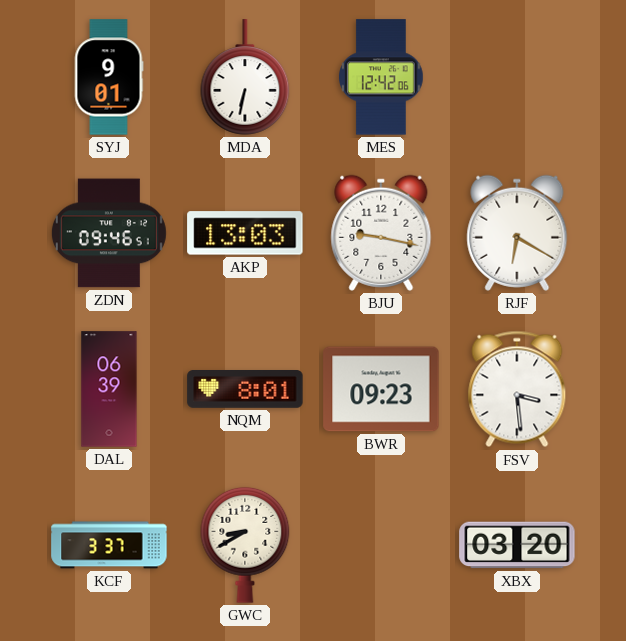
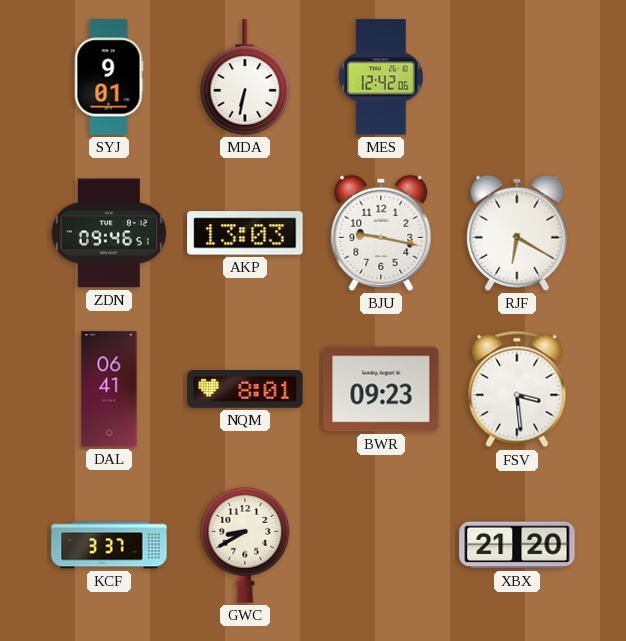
DAL: 06:39 -> 06:41 (109, 389)
XBX: 03:20 -> 21:20 (517, 545)
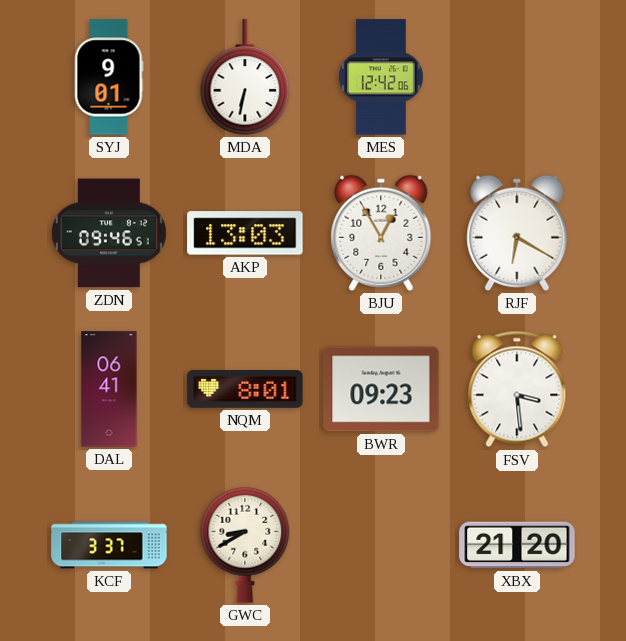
BJU: 9:17 -> 12:55 (381, 233)
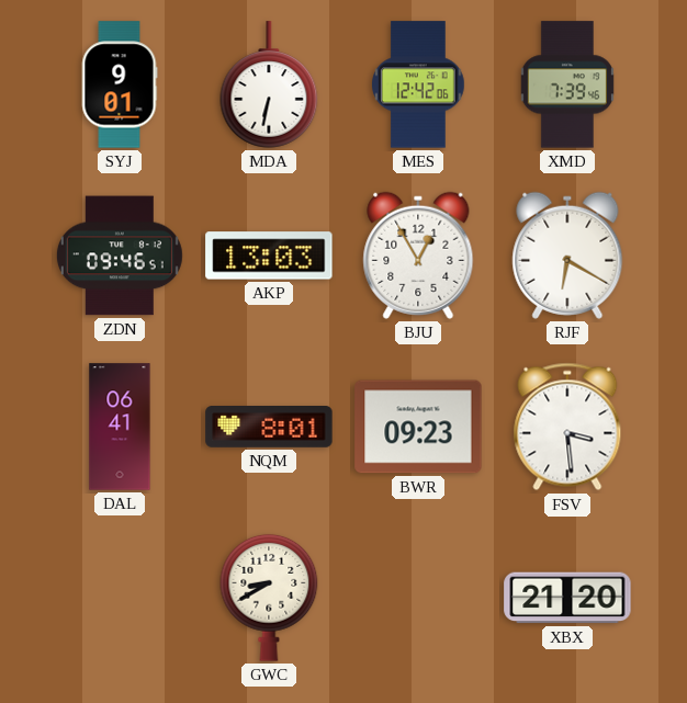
XMD: none -> 7:39 (567, 84)
KCF: 3:37 -> none (109, 545)
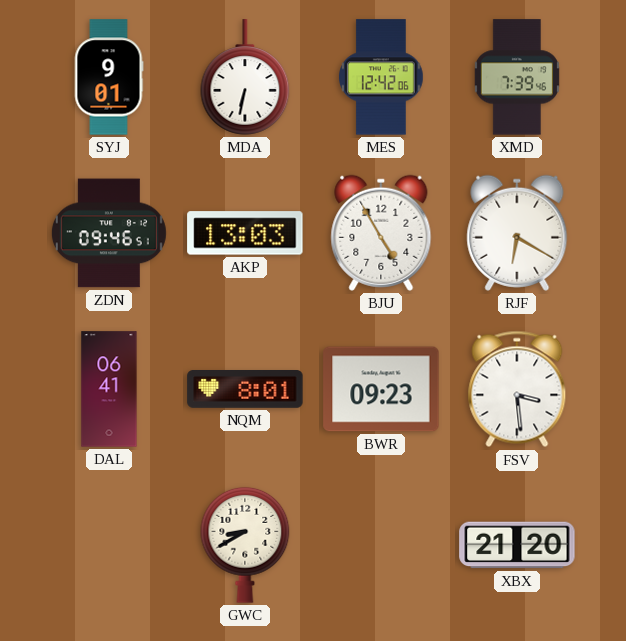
BJU: 12:55 -> 4:55 (381, 233)
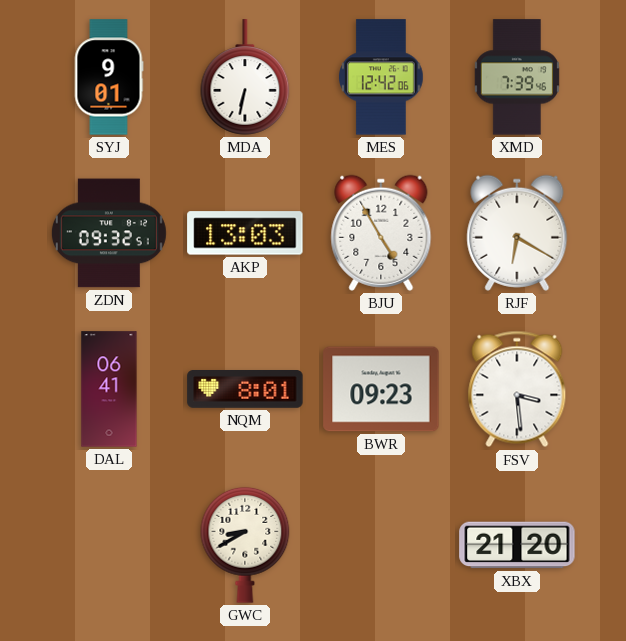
ZDN: 09:46 -> 09:32 (109, 233)
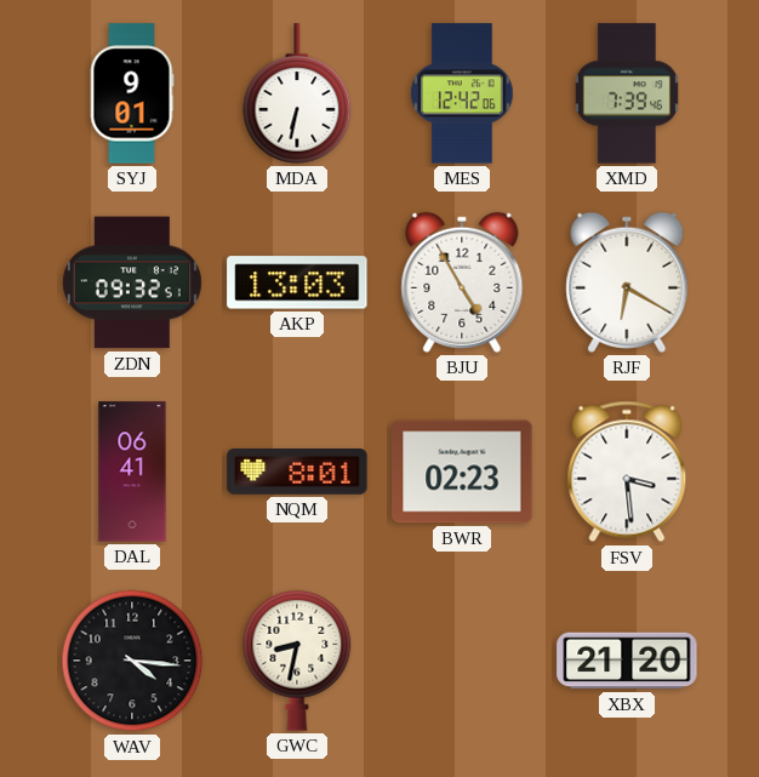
BWR: 09:23 -> 02:23 (462, 472)
WAV: none -> 4:16 (132, 661)
GWC: 8:40 -> 8:32 (297, 661)
